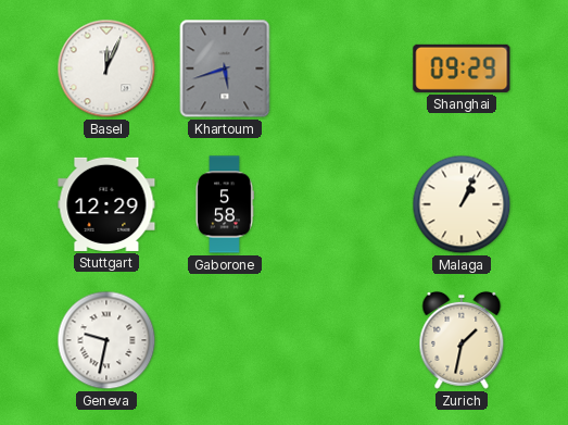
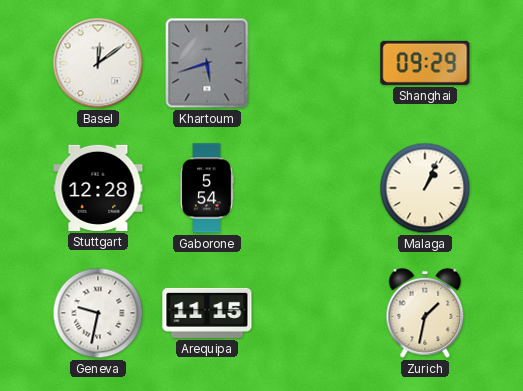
Basel: 12:04 -> 12:09 (98, 63)
Stuttgart: 12:29 -> 12:28 (98, 188)
Gaborone: 5:58 -> 5:54 (207, 188)
Arequipa: none -> 11:15 (207, 313)
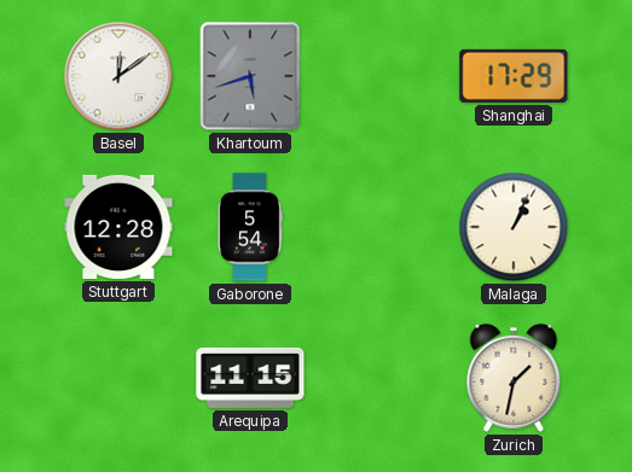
Shanghai: 09:29 -> 17:29 (514, 76)
Geneva: 9:32 -> none (98, 313)
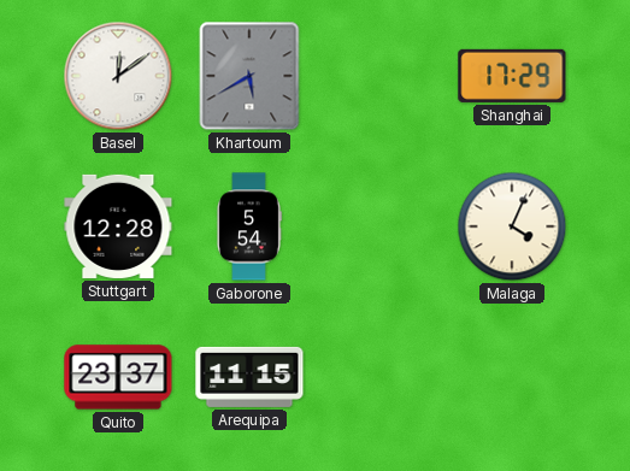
Khartoum: 5:42 -> 5:40 (249, 76)
Malaga: 1:04 -> 4:04 (512, 226)
Quito: none -> 23:37 (118, 377)
Zurich: 1:32 -> none (514, 378)
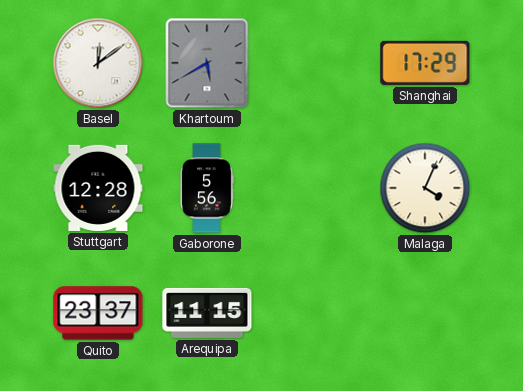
Gaborone: 5:54 -> 5:56 (207, 188)
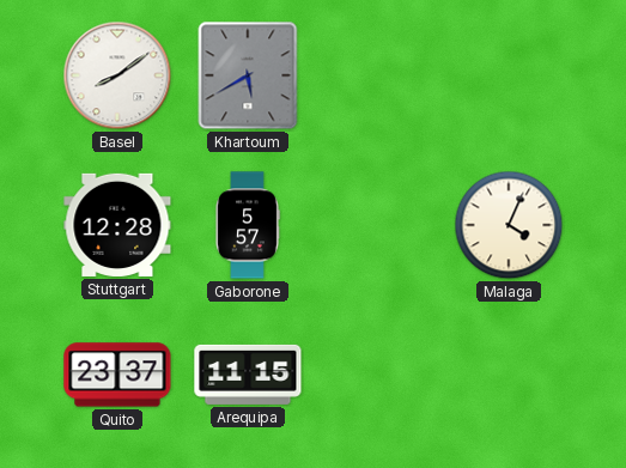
Basel: 12:09 -> 8:09 (117, 75)
Shanghai: 17:29 -> none (425, 63)
Gaborone: 5:56 -> 5:57 (248, 225)
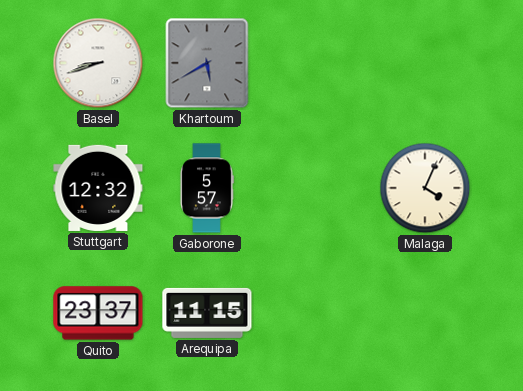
Basel: 8:09 -> 8:42 (98, 63)
Stuttgart: 12:28 -> 12:32 (98, 188)
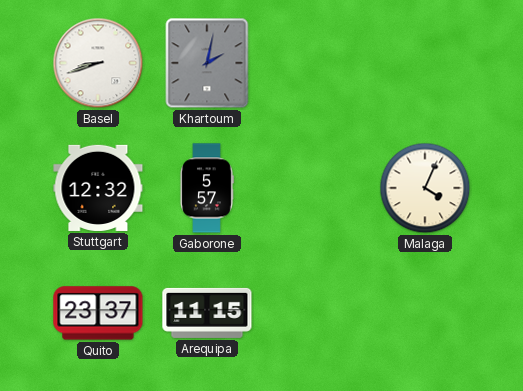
Khartoum: 5:40 -> 2:02 (207, 63)
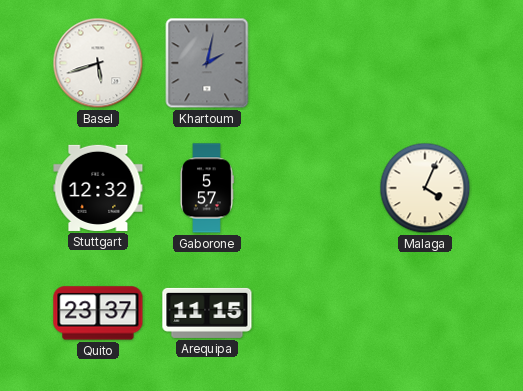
Basel: 8:42 -> 5:42 (98, 63)
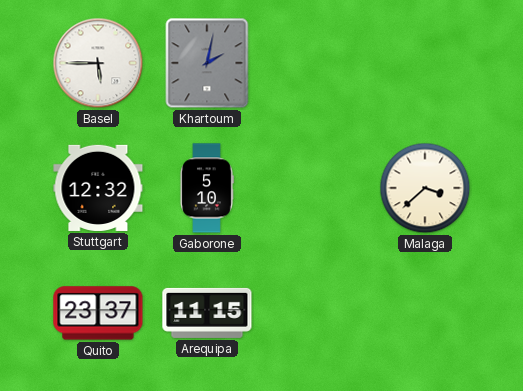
Basel: 5:42 -> 5:45 (98, 63)
Gaborone: 5:57 -> 5:10 (207, 188)
Malaga: 4:04 -> 3:38 (425, 188)
